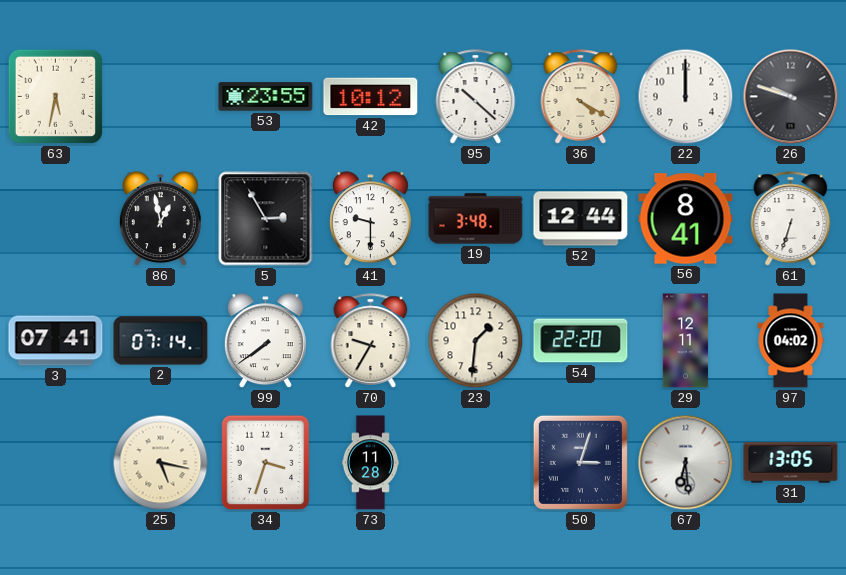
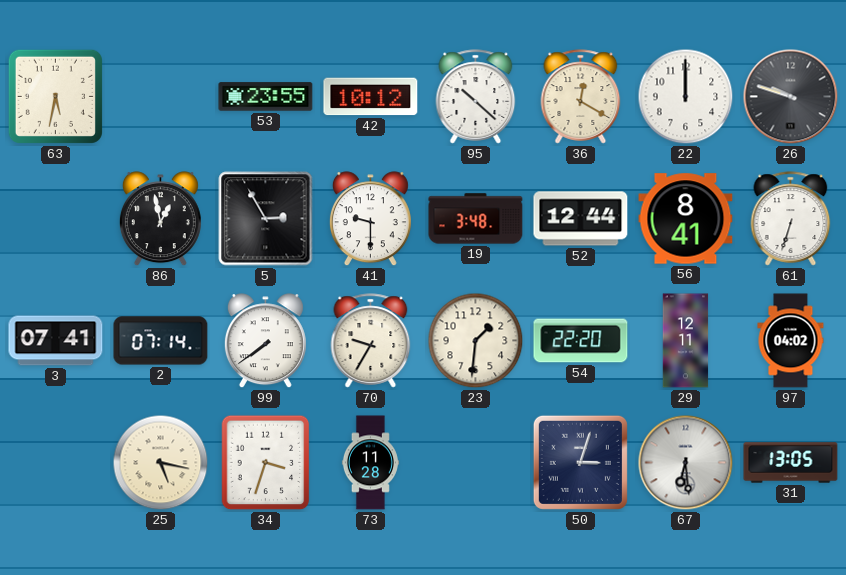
36: 4:20 -> 12:20 (581, 97)
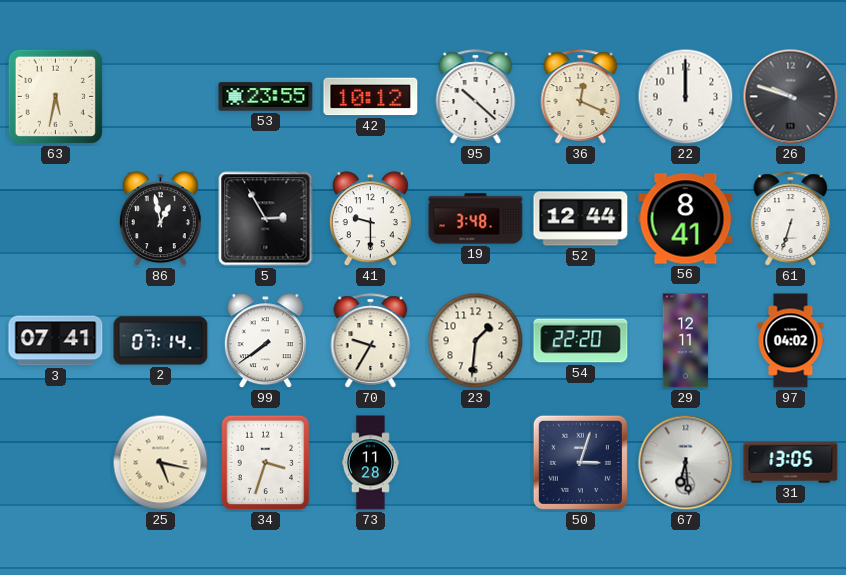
36: 12:20 -> 12:19 (581, 97)
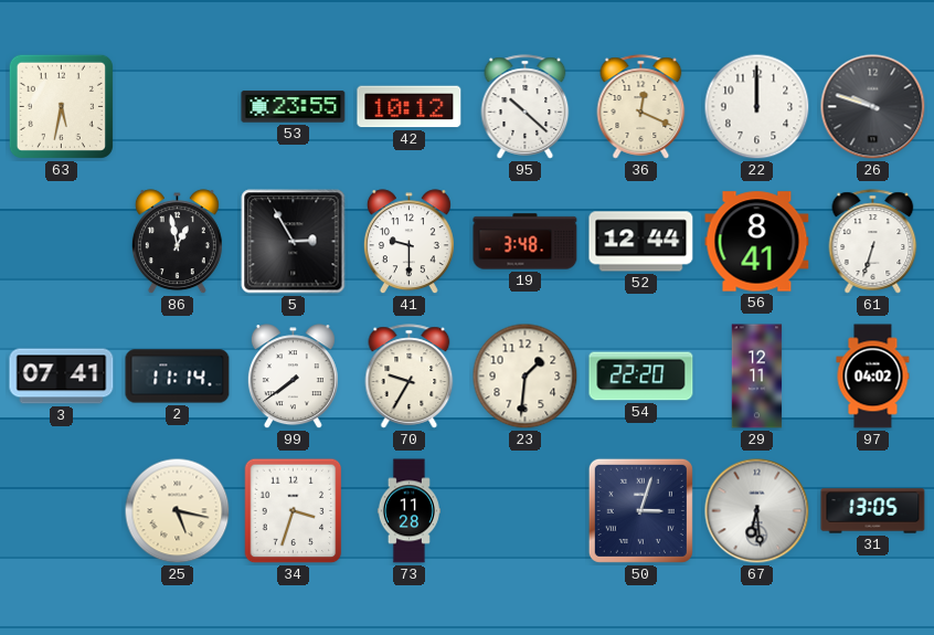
2: 07:14 -> 11:14 (178, 377)
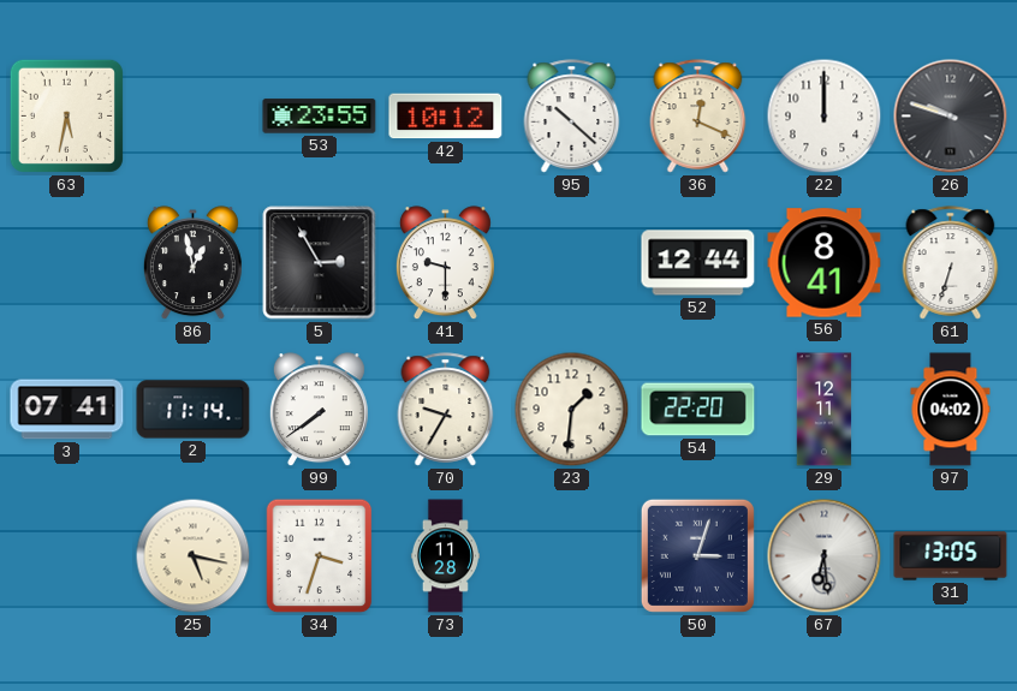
19: 3:48 -> none (526, 242)
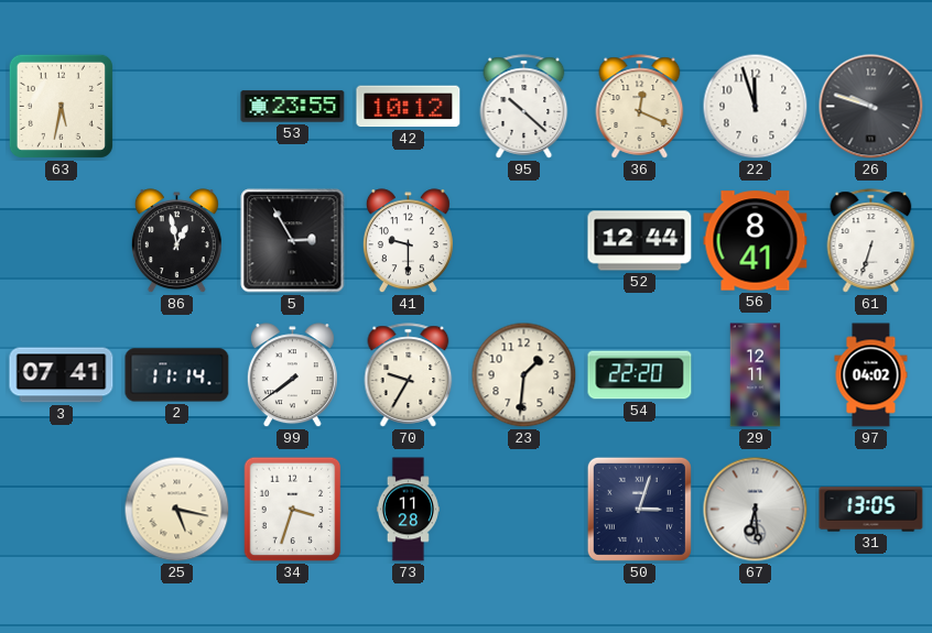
22: 12:00 -> 11:57 (756, 107)
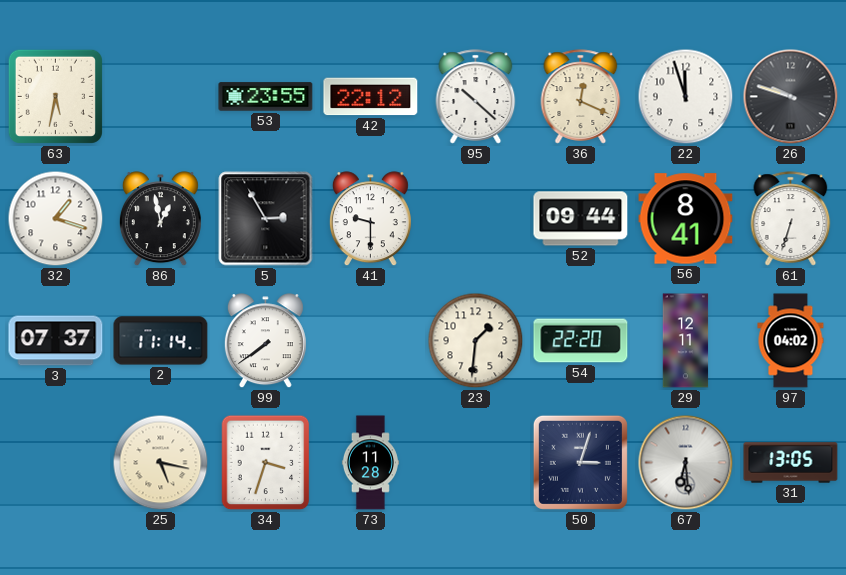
42: 10:12 -> 22:12 (371, 97)
32: none -> 1:18 (56, 219)
52: 12:44 -> 09:44 (581, 219)
3: 07:41 -> 07:37 (56, 341)
70: 9:35 -> none (409, 375)
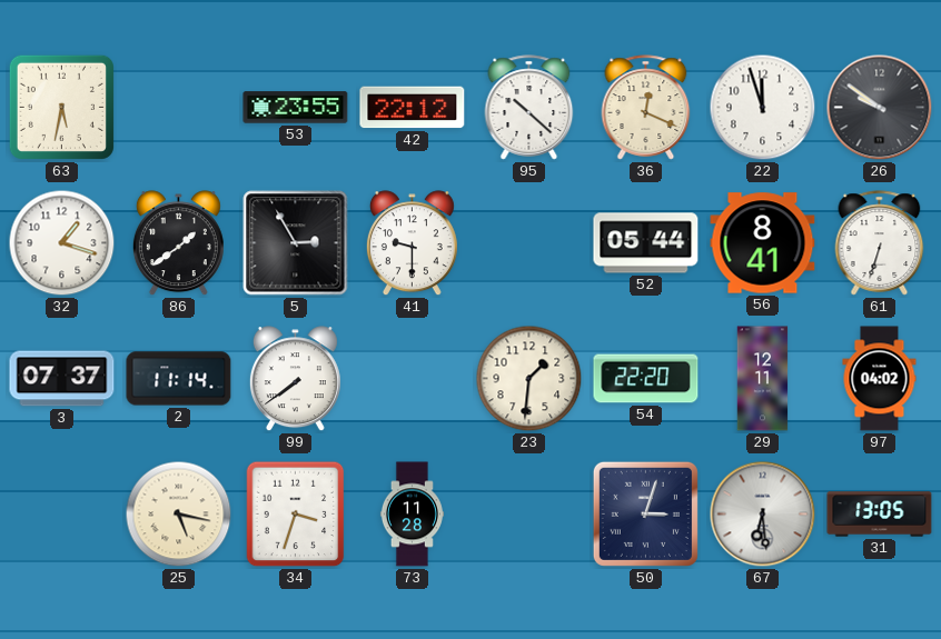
26: 9:48 -> 9:51 (880, 108)
86: 12:58 -> 1:39 (178, 243)
52: 09:44 -> 05:44 (646, 243)
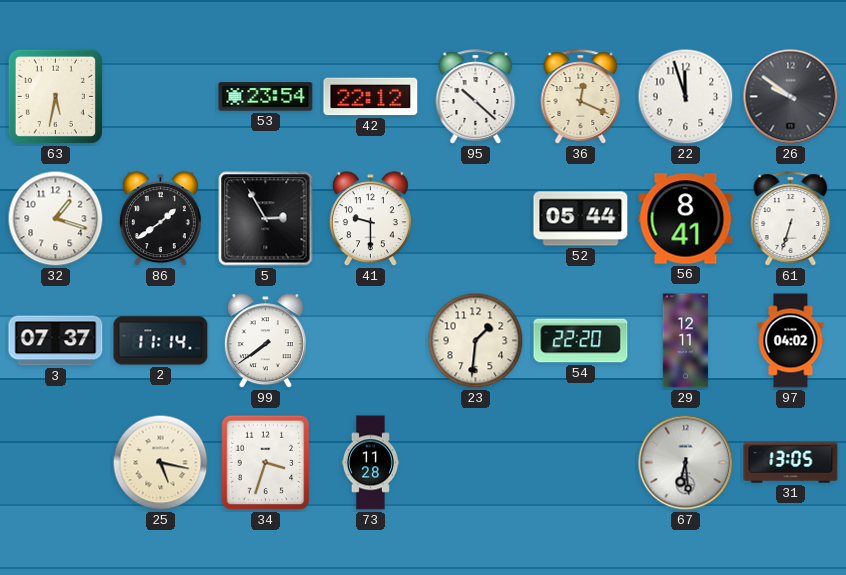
53: 23:55 -> 23:54 (266, 97)
50: 3:03 -> none (645, 513)
